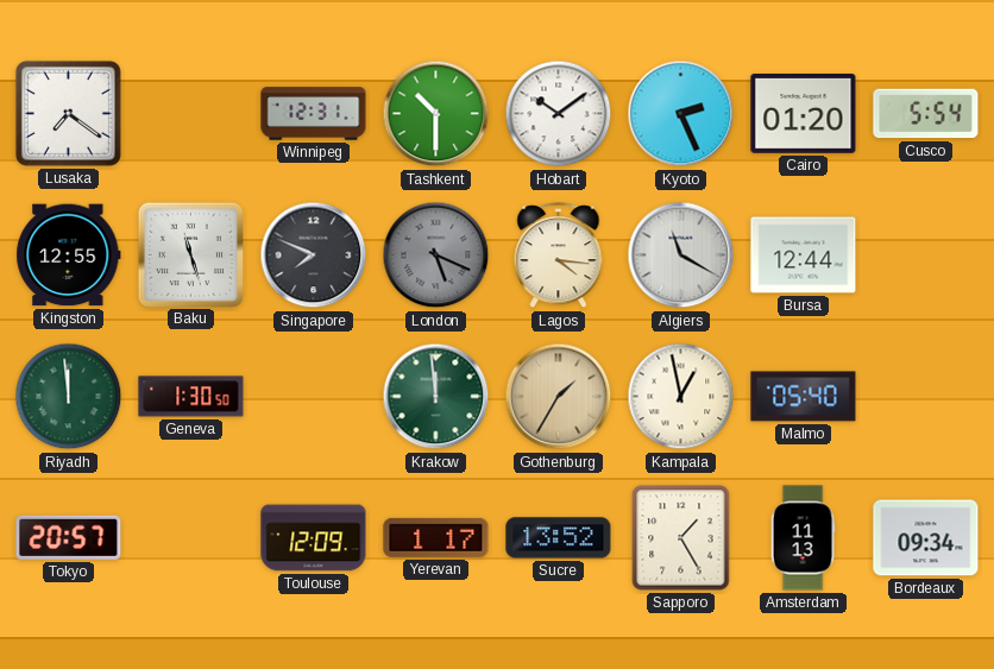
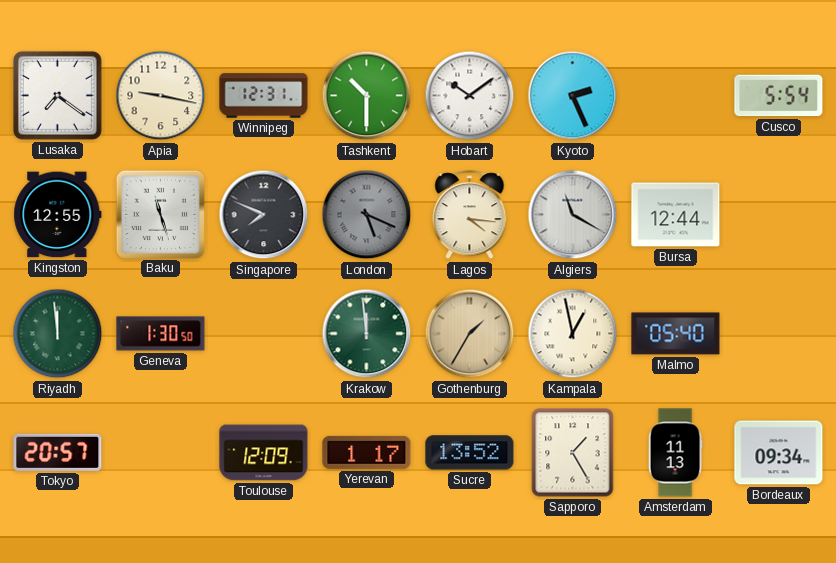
Apia: none -> 9:17 (161, 96)
Cairo: 01:20 -> none (804, 114)
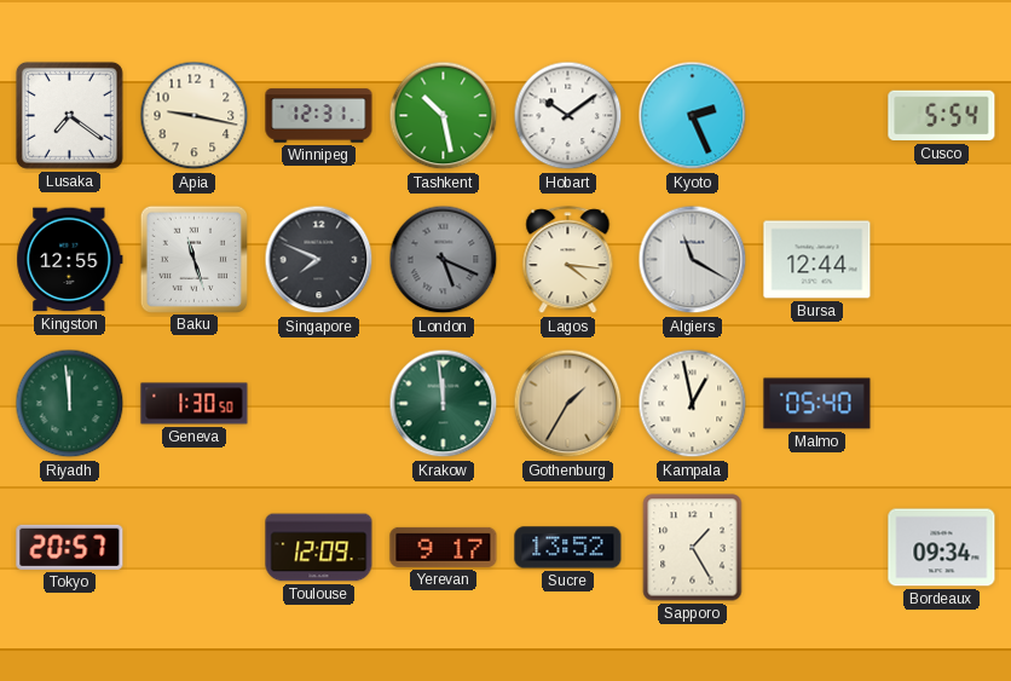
Tashkent: 10:30 -> 10:28 (444, 116)
Yerevan: 1:17 -> 9:17 (444, 547)
Amsterdam: 11:13 -> none (675, 453)
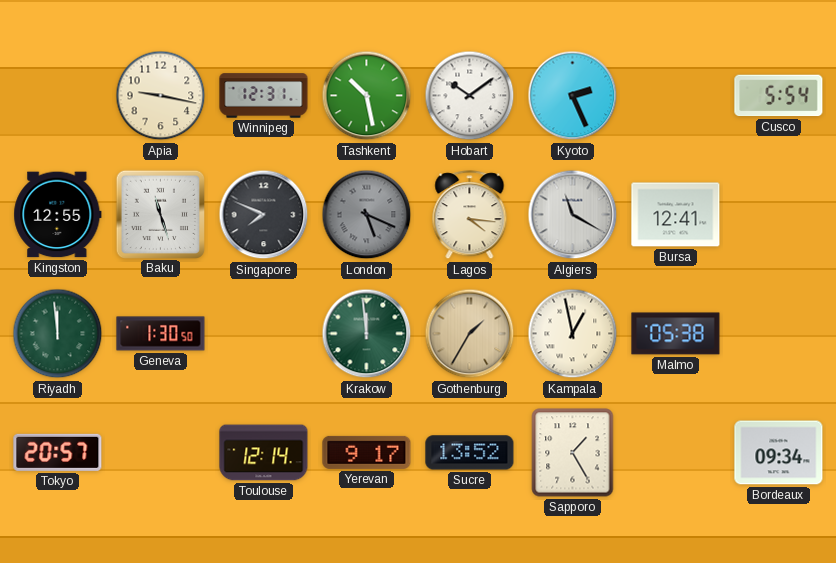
Lusaka: 7:21 -> none (69, 115)
Bursa: 12:44 -> 12:41 (676, 215)
Malmo: 05:40 -> 05:38 (676, 334)
Toulouse: 12:09 -> 12:14 (264, 453)
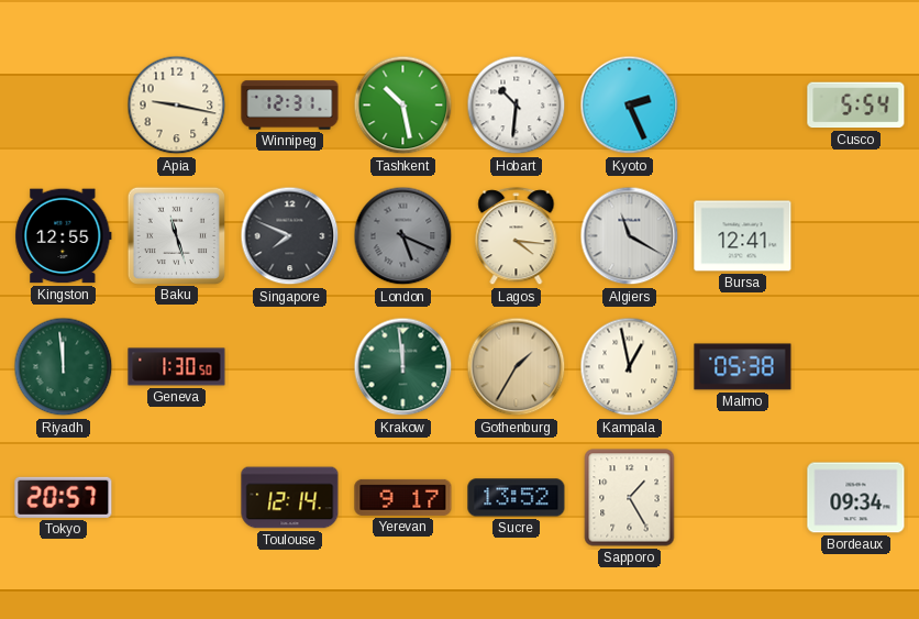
Hobart: 10:09 -> 10:31 (517, 106)
